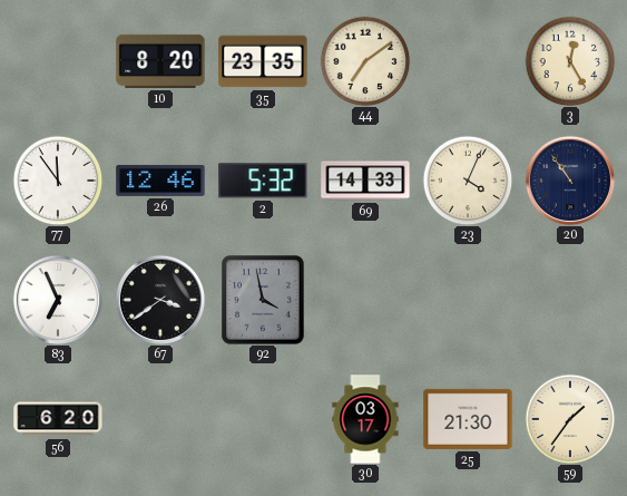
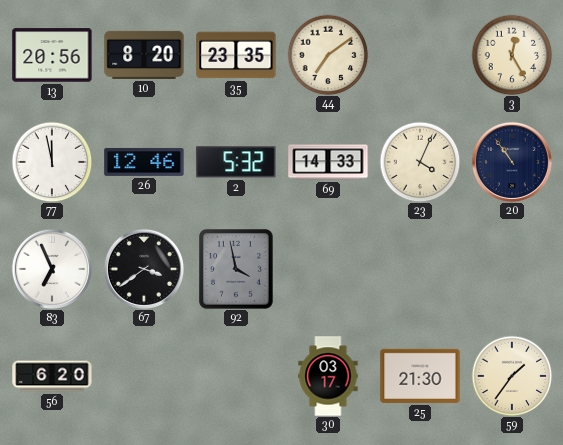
13: none -> 20:56 (52, 55)
77: 11:54 -> 11:58 (52, 162)
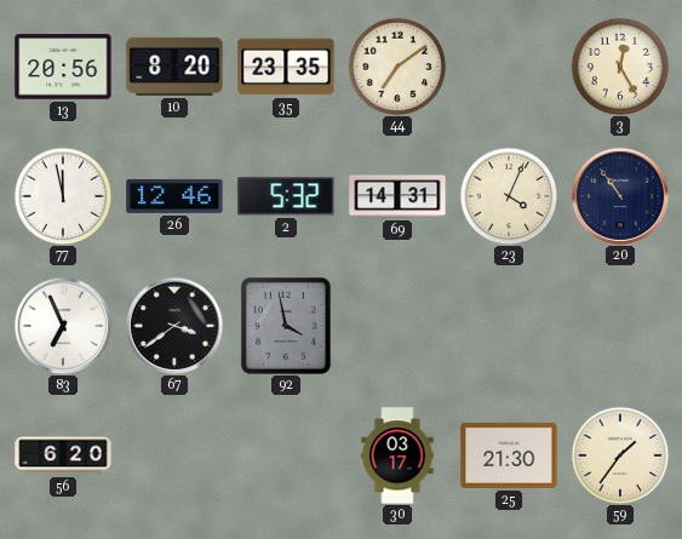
69: 14:33 -> 14:31 (397, 196)
